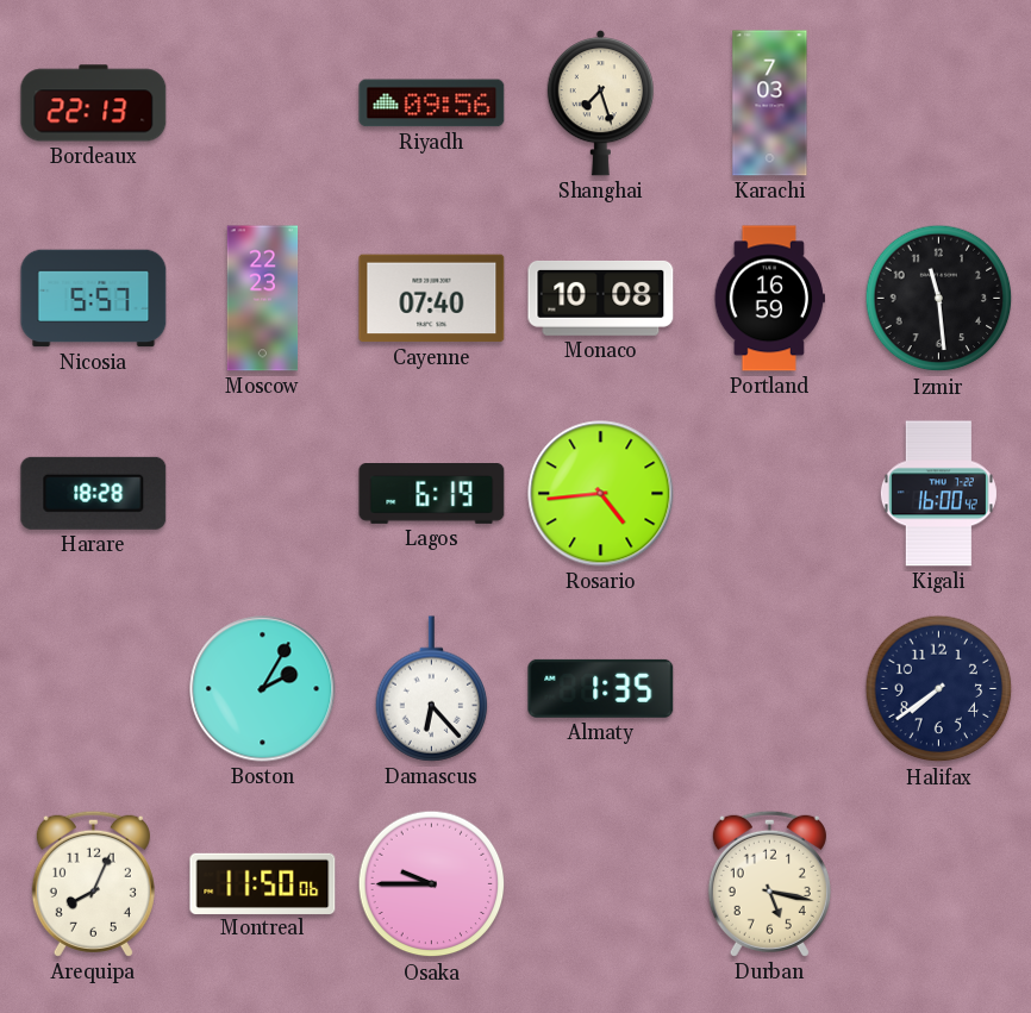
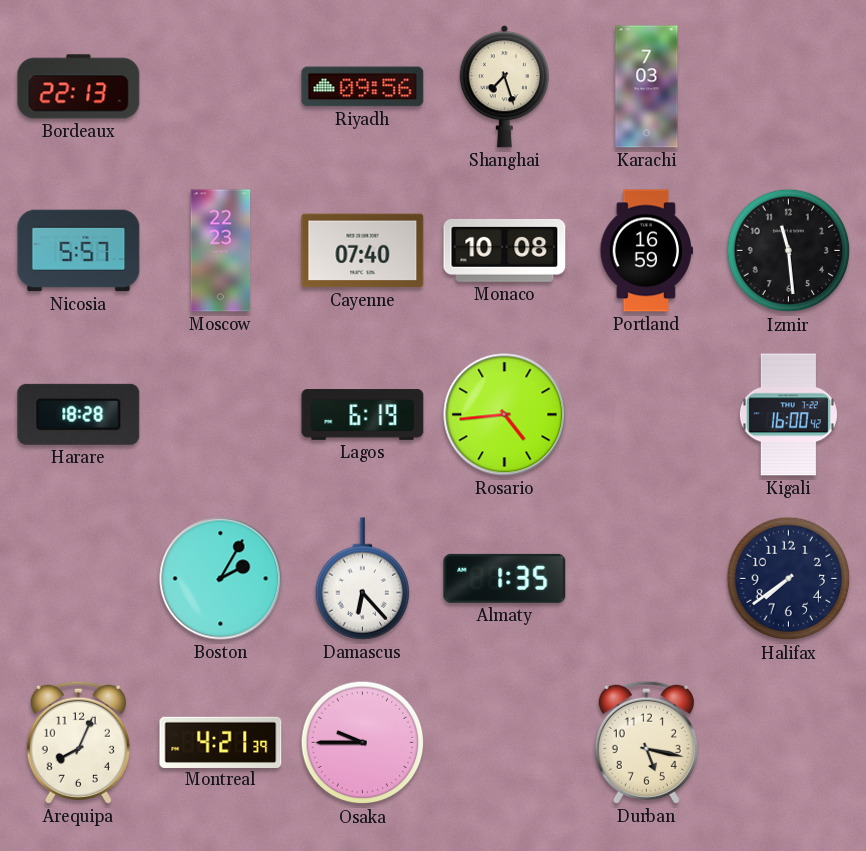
Montreal: 11:50 -> 4:21 (221, 742)
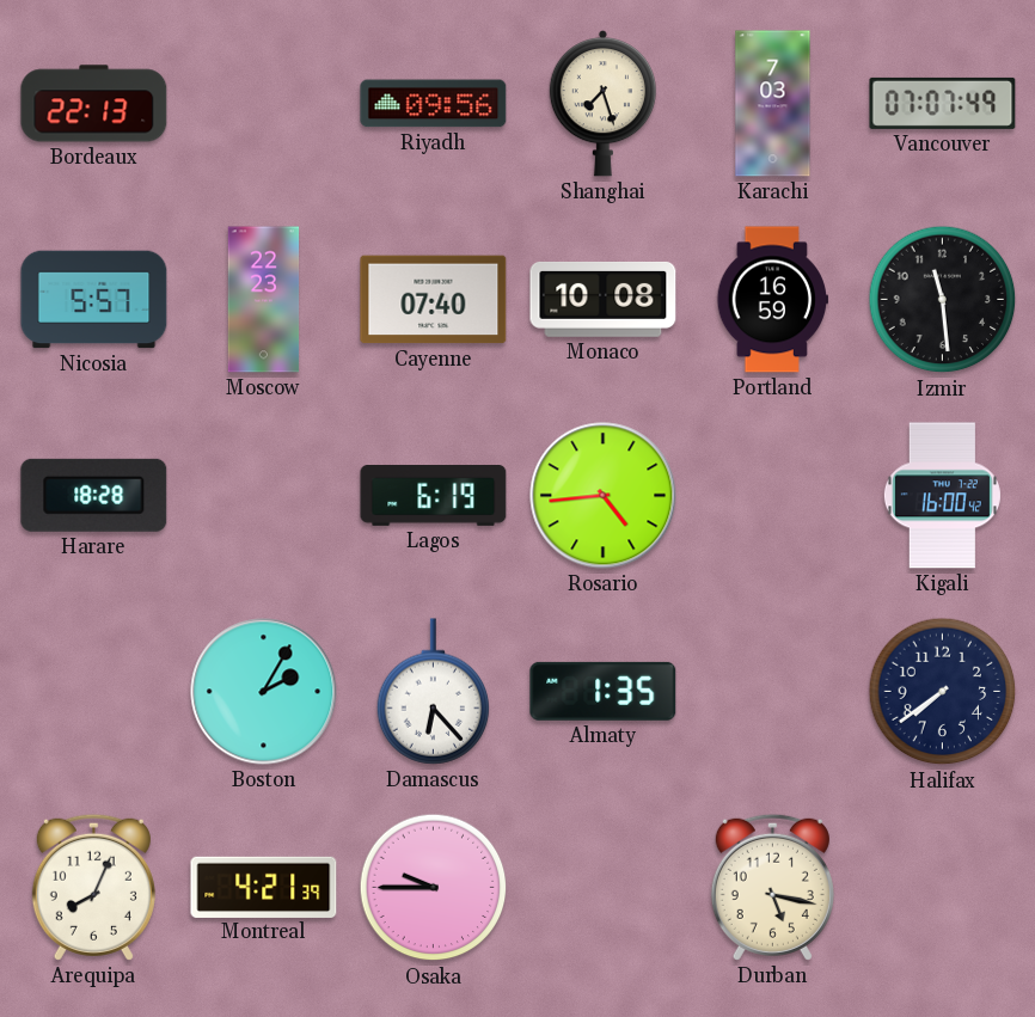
Vancouver: none -> 07:07 (943, 103)
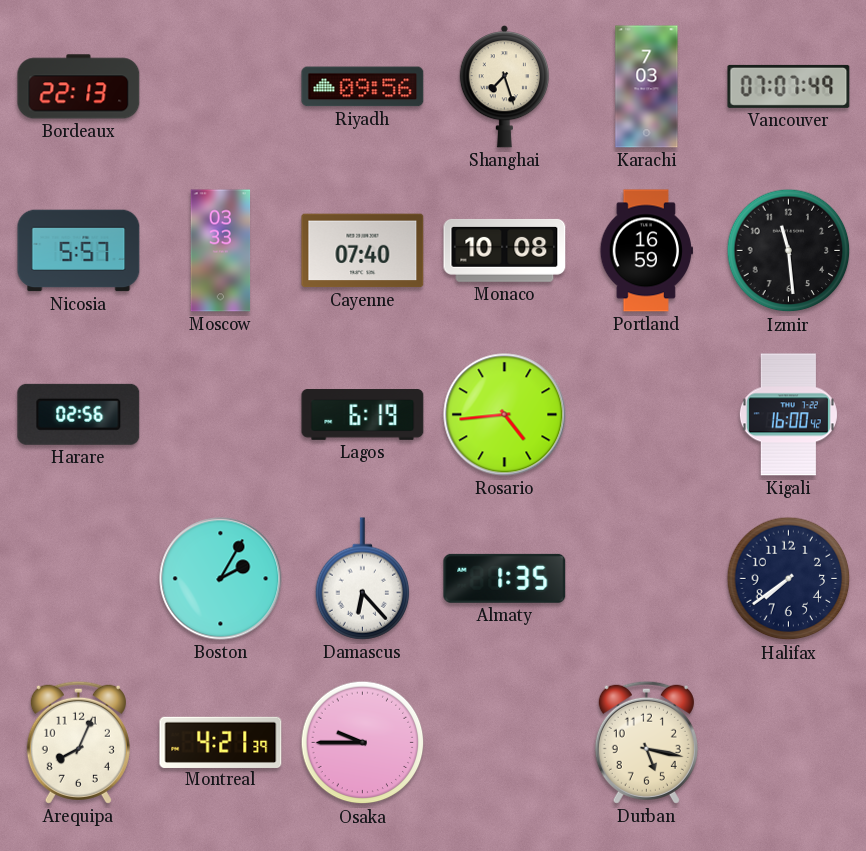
Moscow: 22:23 -> 03:33 (221, 251)
Harare: 18:28 -> 02:56 (79, 414)
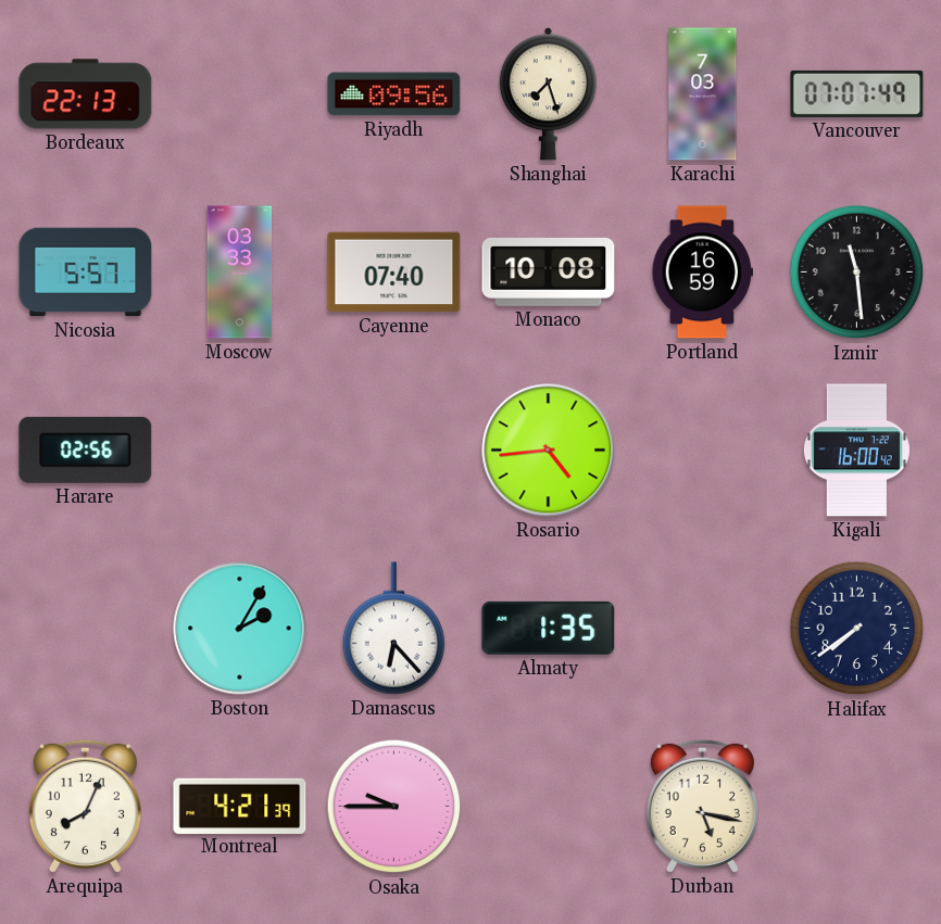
Lagos: 6:19 -> none (363, 415)
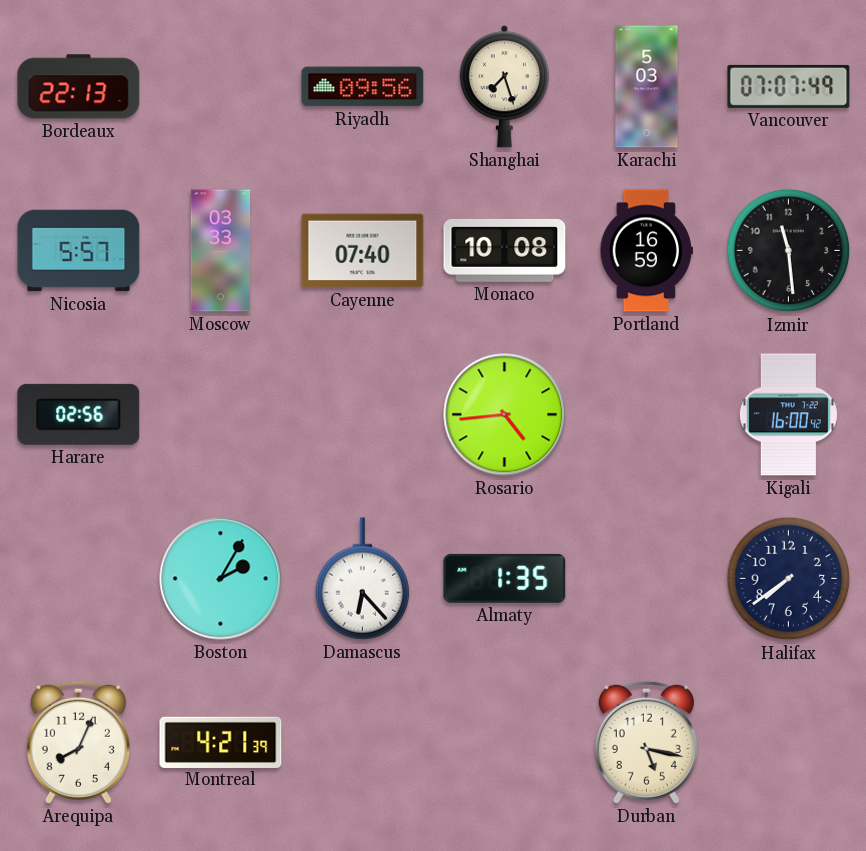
Karachi: 7:03 -> 5:03 (647, 87)
Osaka: 9:45 -> none (394, 807)
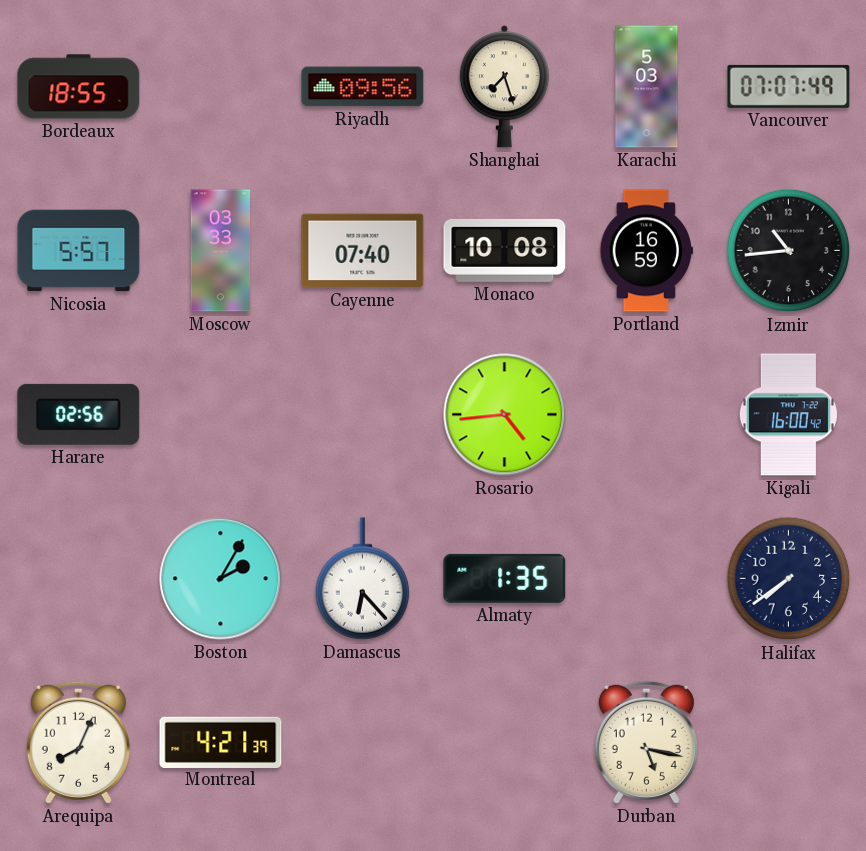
Bordeaux: 22:13 -> 18:55 (79, 87)
Izmir: 11:29 -> 10:44 (789, 251)
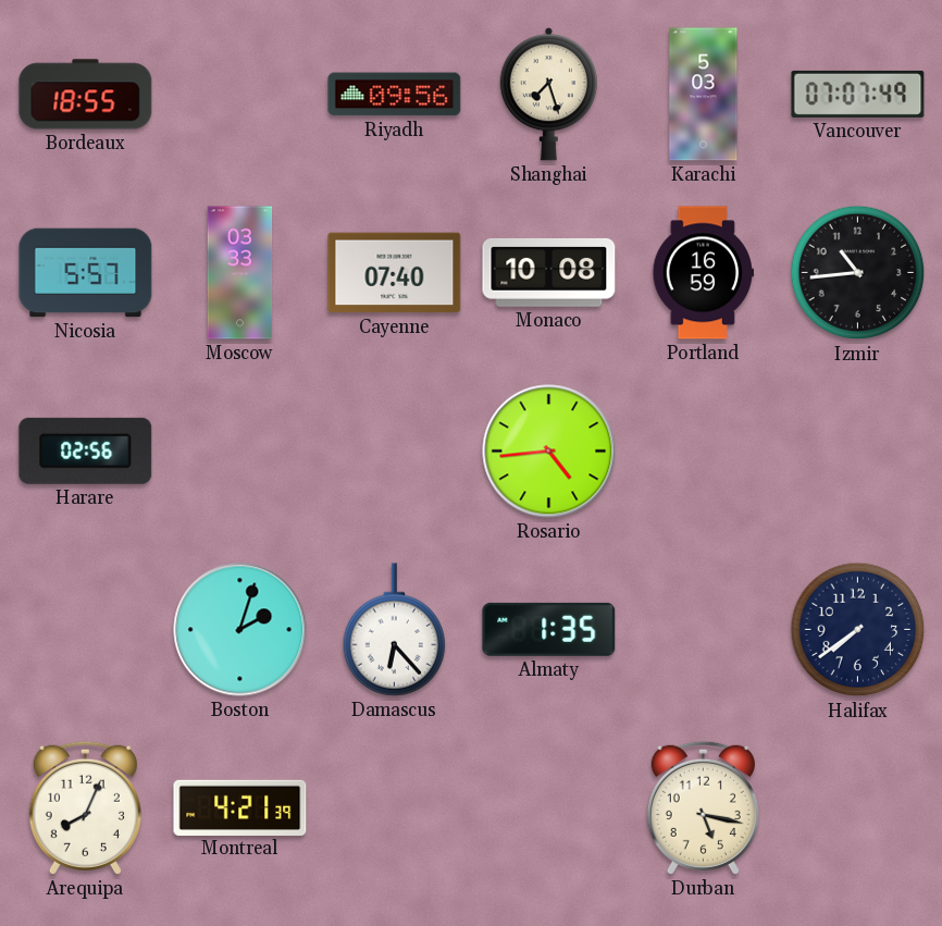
Kigali: 16:00 -> none (788, 415)
Boston: 2:05 -> 2:03 (240, 630)
